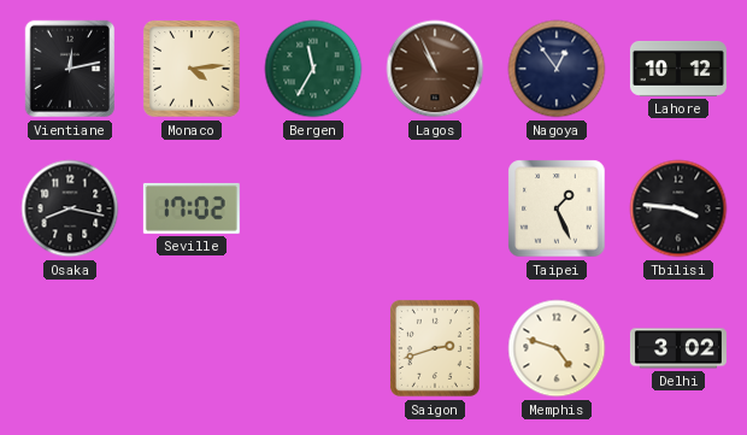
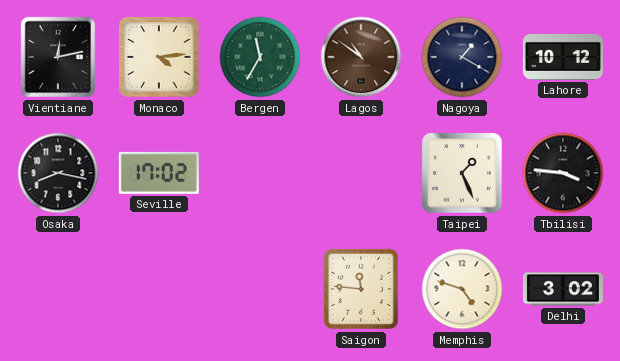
Lagos: 10:56 -> 10:51 (361, 57)
Nagoya: 12:54 -> 1:20 (462, 57)
Saigon: 2:42 -> 11:46 (361, 289)
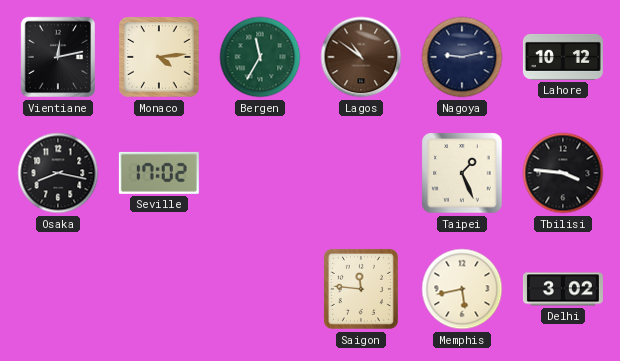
Nagoya: 1:20 -> 9:13 (462, 57)
Memphis: 4:48 -> 5:43 (462, 289)
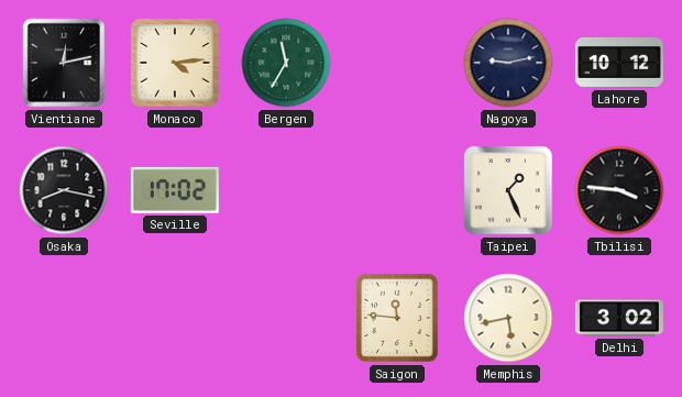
Lagos: 10:51 -> none (361, 57)
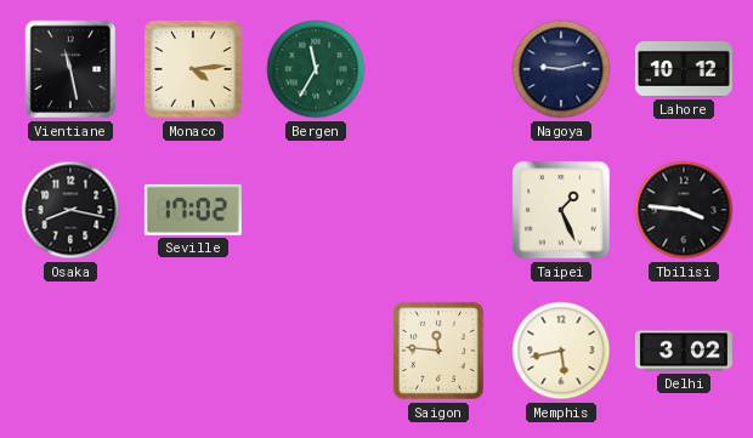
Vientiane: 12:13 -> 11:28 (70, 69)
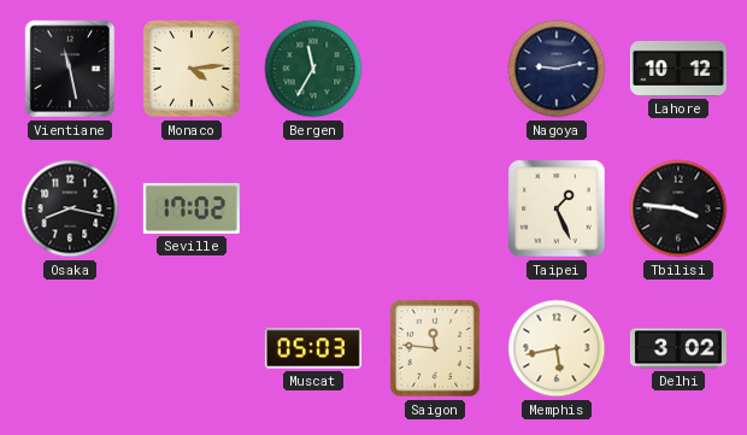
Muscat: none -> 05:03 (313, 348)
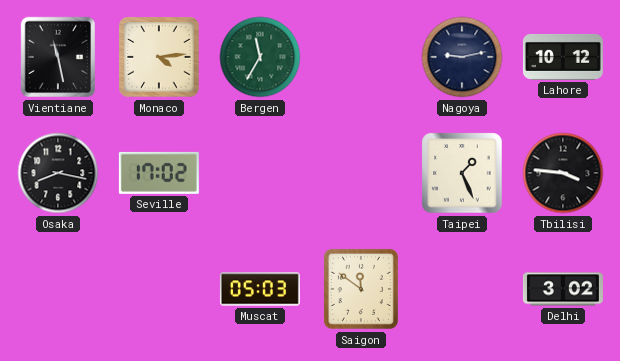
Saigon: 11:46 -> 11:51 (361, 289)
Memphis: 5:43 -> none (557, 348)
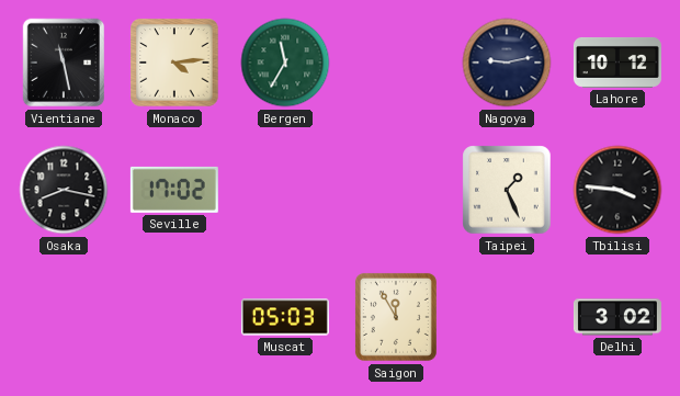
Saigon: 11:51 -> 11:55 (396, 317)
